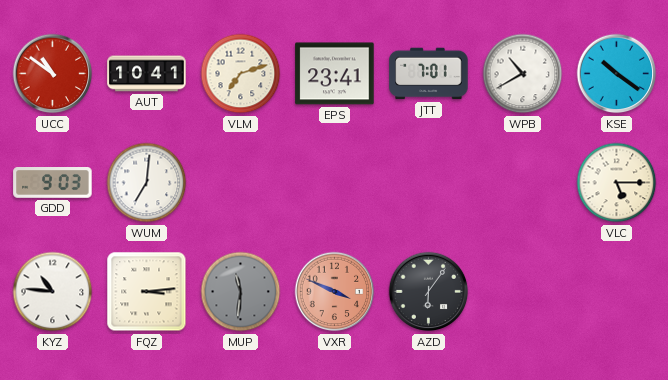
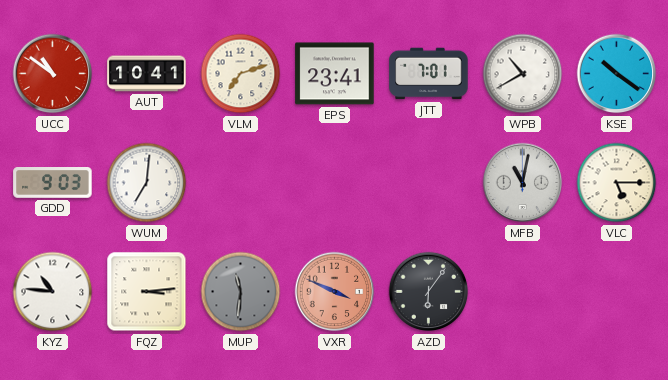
MFB: none -> 11:02 (523, 183)
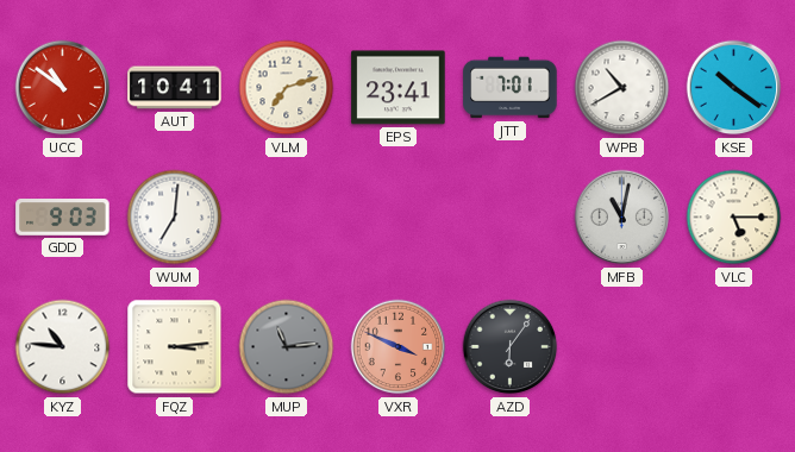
MUP: 11:31 -> 11:14 (287, 347)
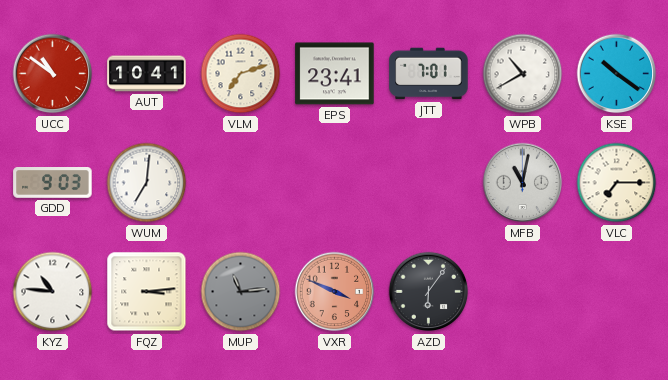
VLC: 5:15 -> 7:15 (617, 183)
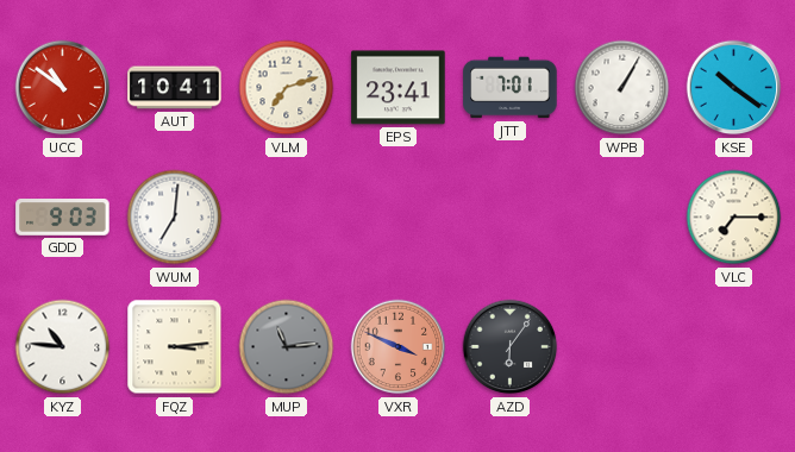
WPB: 10:40 -> 1:05 (622, 88)
MFB: 11:02 -> none (523, 183)
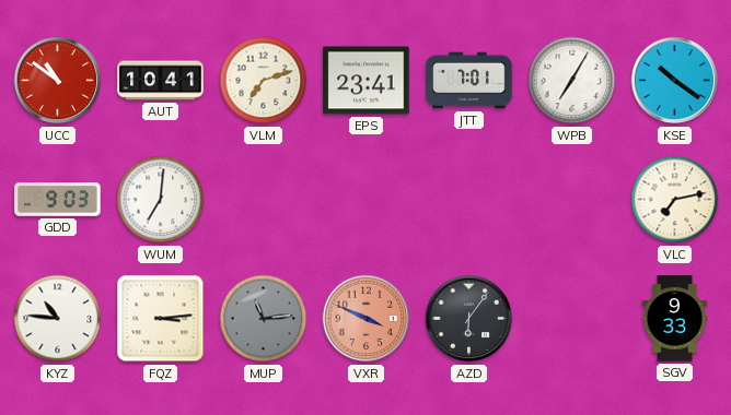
WPB: 1:05 -> 7:05 (572, 81)
VLC: 7:15 -> 7:13 (675, 200)
SGV: none -> 9:33 (675, 319)
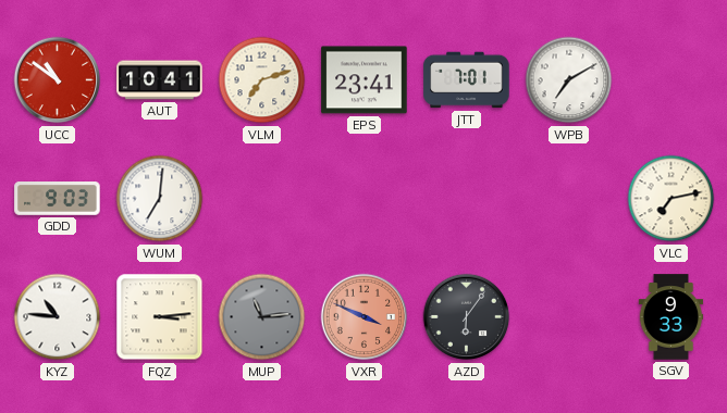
WPB: 7:05 -> 7:10 (569, 80)
KSE: 10:21 -> none (675, 81)
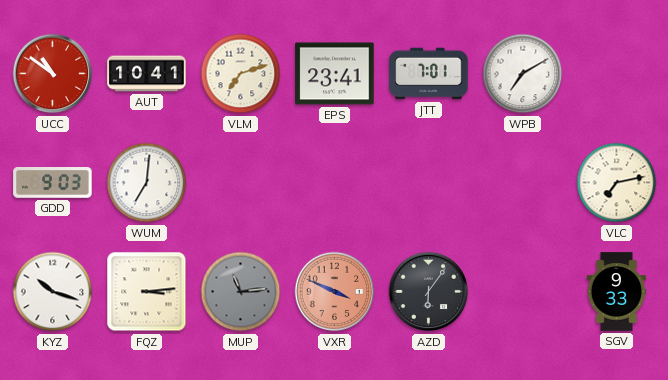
KYZ: 10:46 -> 10:18 (53, 292)
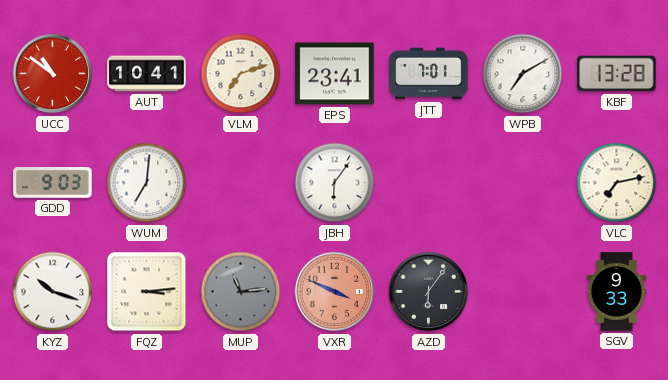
KBF: none -> 13:28 (617, 74)
JBH: none -> 6:06 (335, 183)
